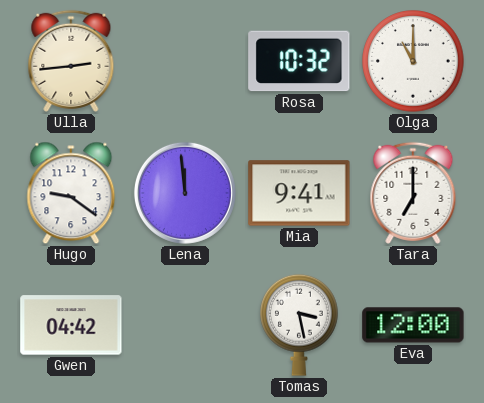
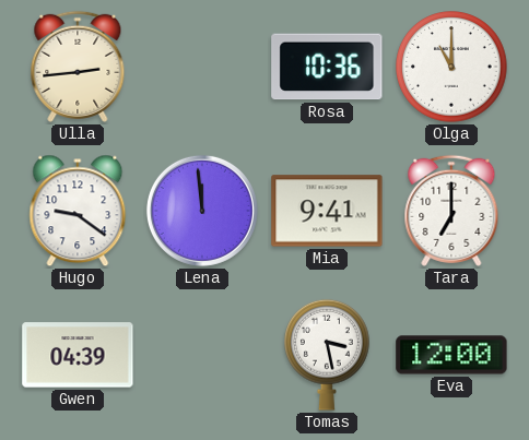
Rosa: 10:32 -> 10:36 (327, 67)
Gwen: 04:42 -> 04:39 (78, 355)
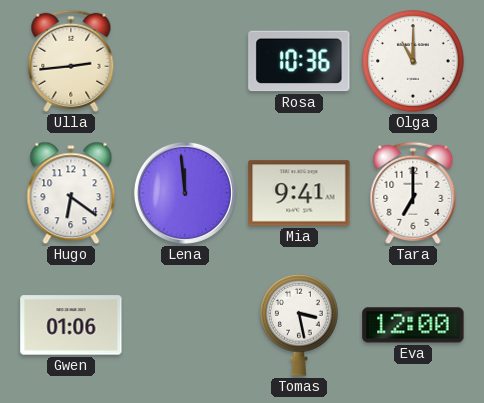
Hugo: 9:21 -> 6:21 (71, 193)
Gwen: 04:39 -> 01:06 (71, 325)
